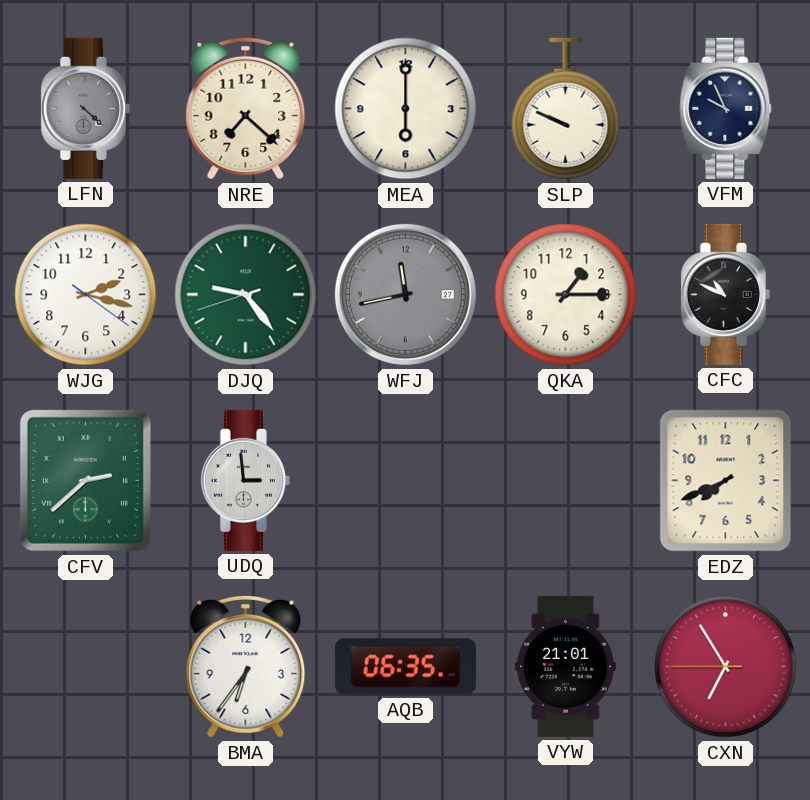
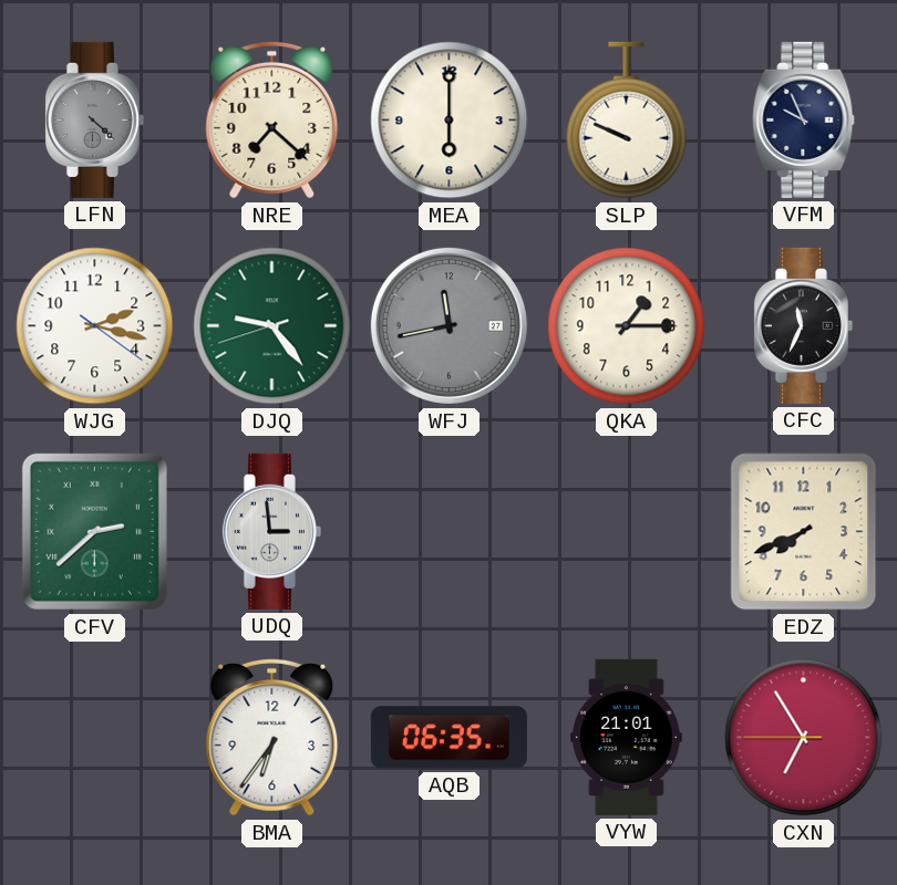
CFC: 10:49 -> 11:34 (803, 325)
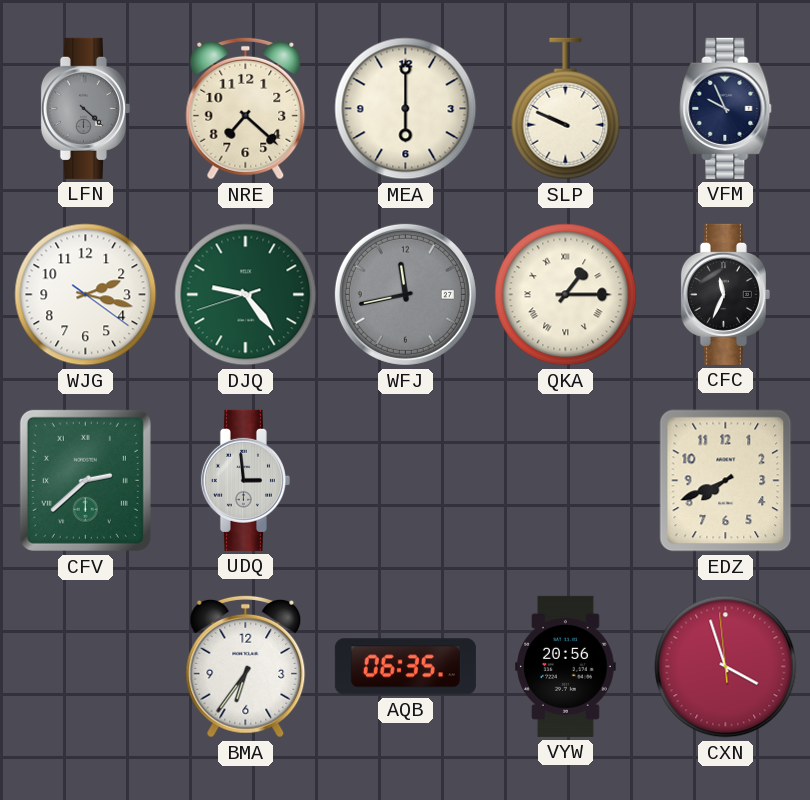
QKA numerals: Arabic -> Roman (566, 295)
VYW: 21:01 -> 20:56 (566, 666)
CXN: 6:54 -> 3:56 (726, 667)
